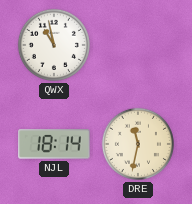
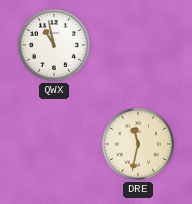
NJL: 18:14 -> none (54, 144)
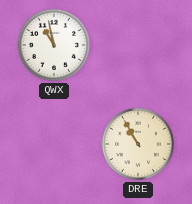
DRE: 11:32 -> 10:55 (138, 144)
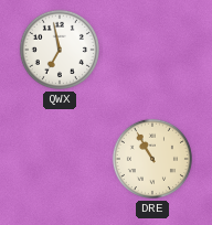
QWX: 10:58 -> 6:58 (60, 50)
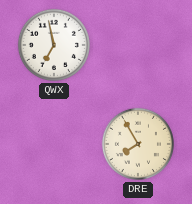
DRE: 10:55 -> 7:55 (138, 144)
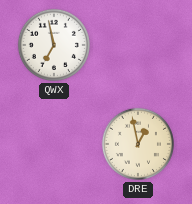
DRE: 7:55 -> 12:58 (138, 144)
